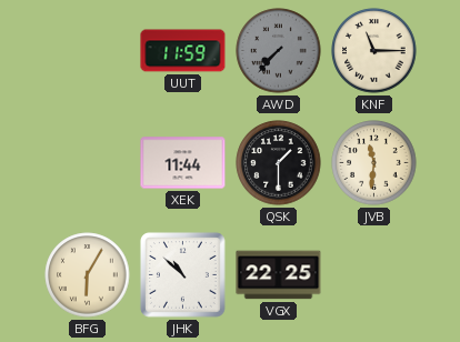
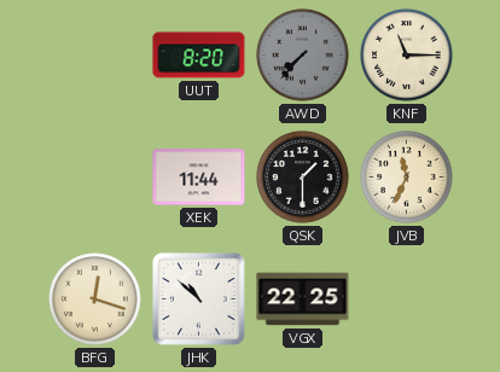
UUT: 11:59 -> 8:20 (199, 56)
JVB: 11:31 -> 11:34 (407, 178)
BFG: 6:05 -> 12:18 (95, 300)
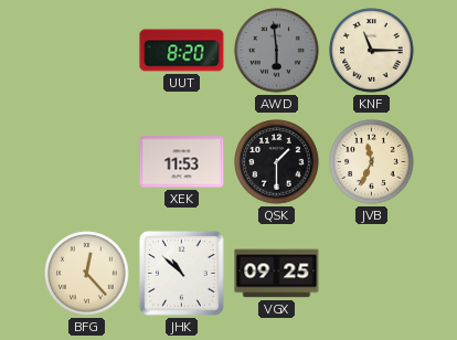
AWD: 7:37 -> 5:59 (277, 51)
XEK: 11:44 -> 11:53 (182, 162)
BFG: 12:18 -> 12:23 (87, 274)
VGX: 22:25 -> 09:25 (277, 274)
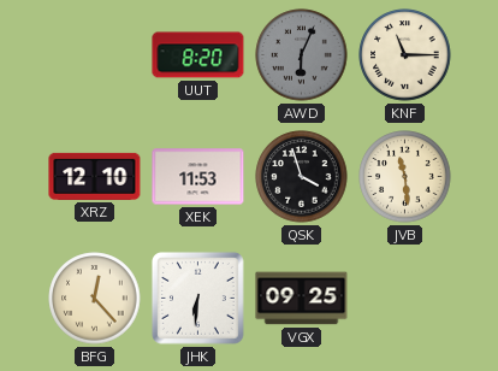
AWD: 5:59 -> 6:04 (302, 55)
XRZ: none -> 12:10 (95, 176)
QSK: 1:30 -> 3:57 (302, 177)
JVB: 11:34 -> 11:29 (405, 177)
JHK: 10:52 -> 6:31 (198, 299)
